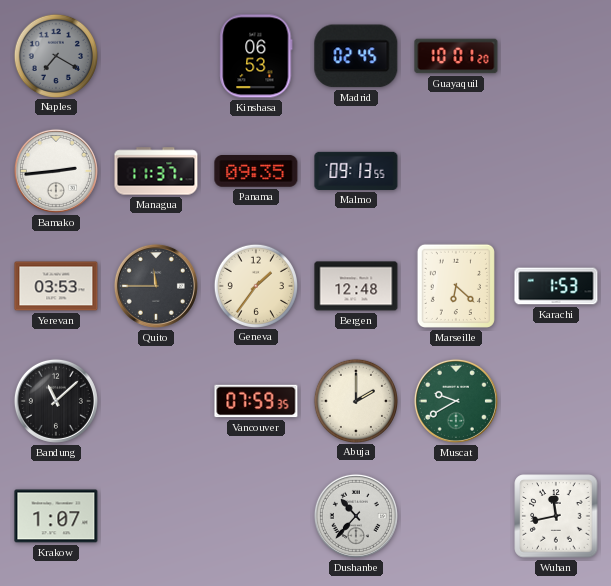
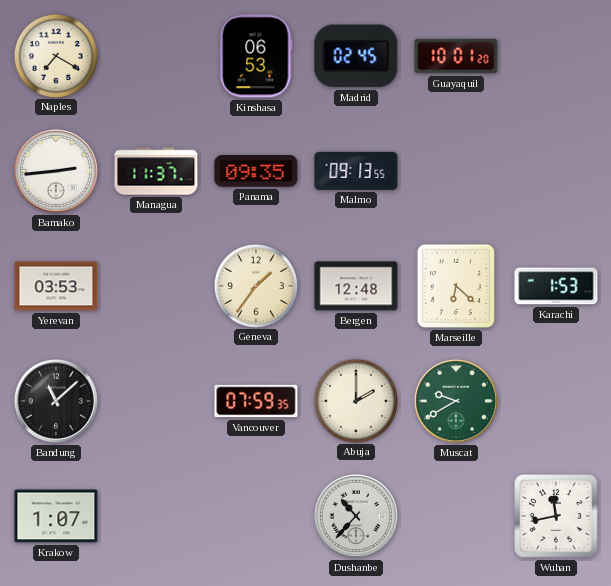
Naples dial: grey -> cream (55, 55)
Quito: 11:45 -> none (156, 286)
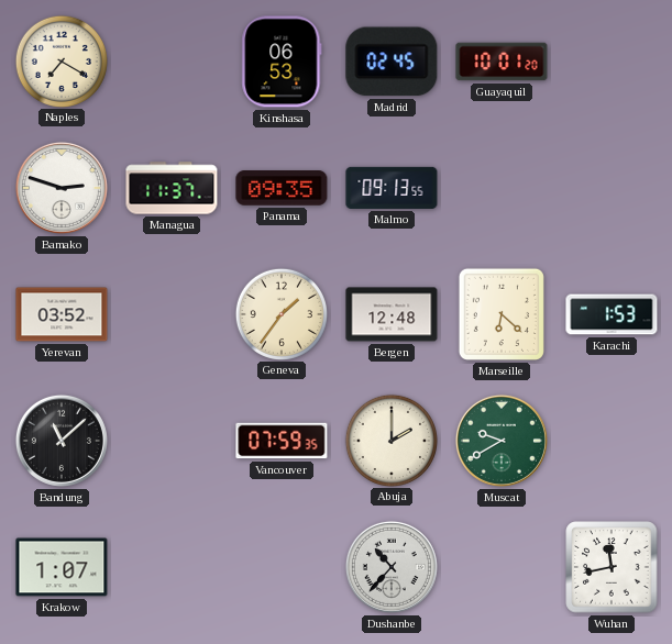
Bamako: 2:44 -> 2:48 (62, 188)
Yerevan: 03:53 -> 03:52 (62, 314)
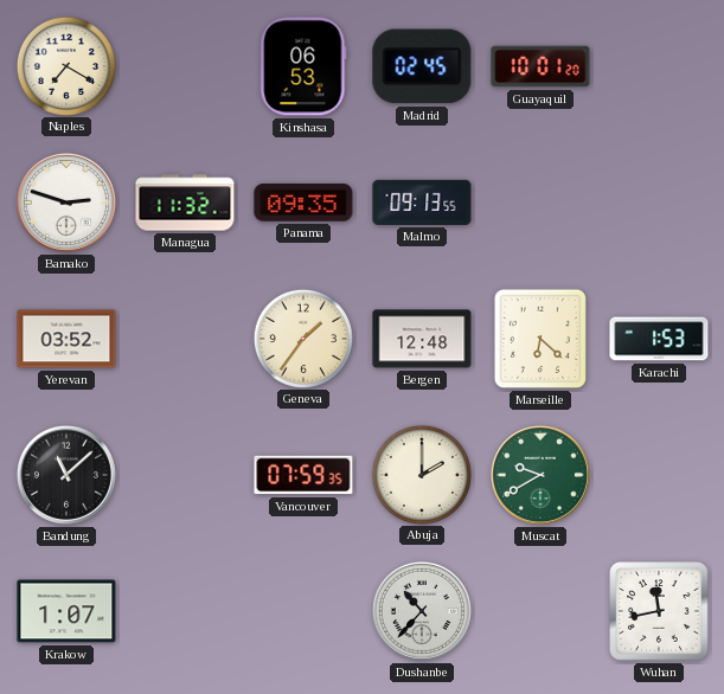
Managua: 11:37 -> 11:32 (185, 203)
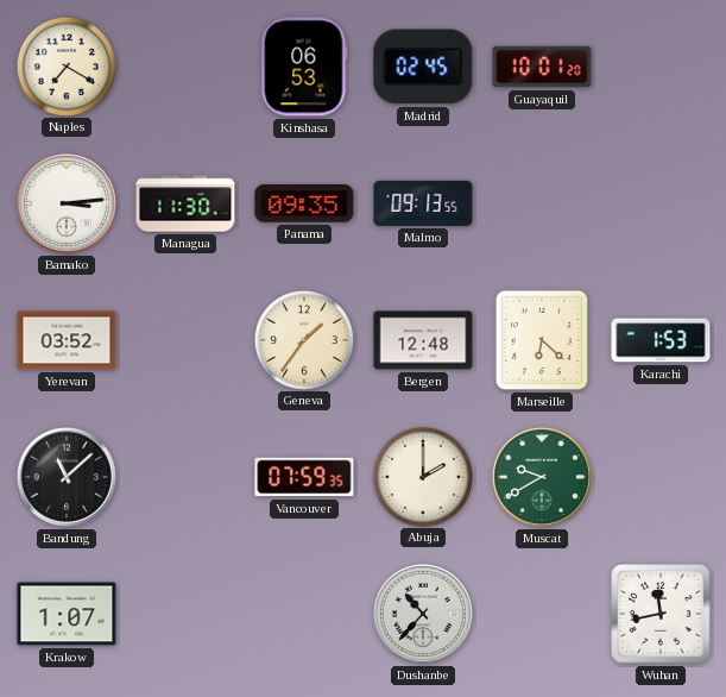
Bamako: 2:48 -> 3:14 (67, 203)
Managua: 11:32 -> 11:30 (185, 203)
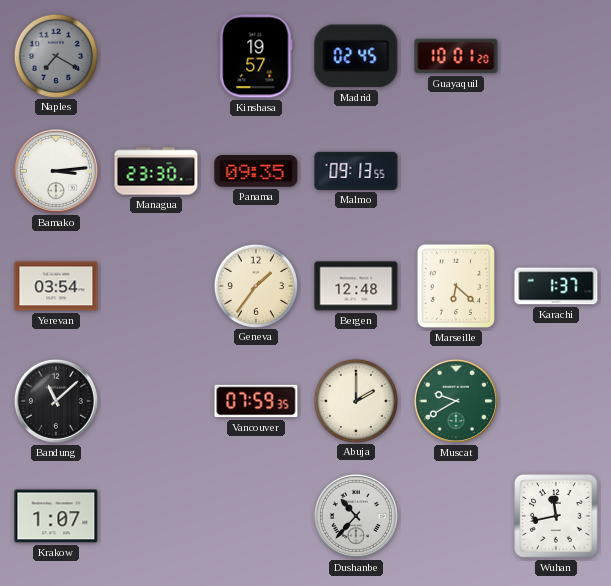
Naples dial: cream -> grey (55, 55)
Kinshasa: 06:53 -> 19:57 (256, 56)
Managua: 11:30 -> 23:30 (156, 171)
Yerevan: 03:52 -> 03:54 (56, 286)
Karachi: 1:53 -> 1:37 (556, 286)
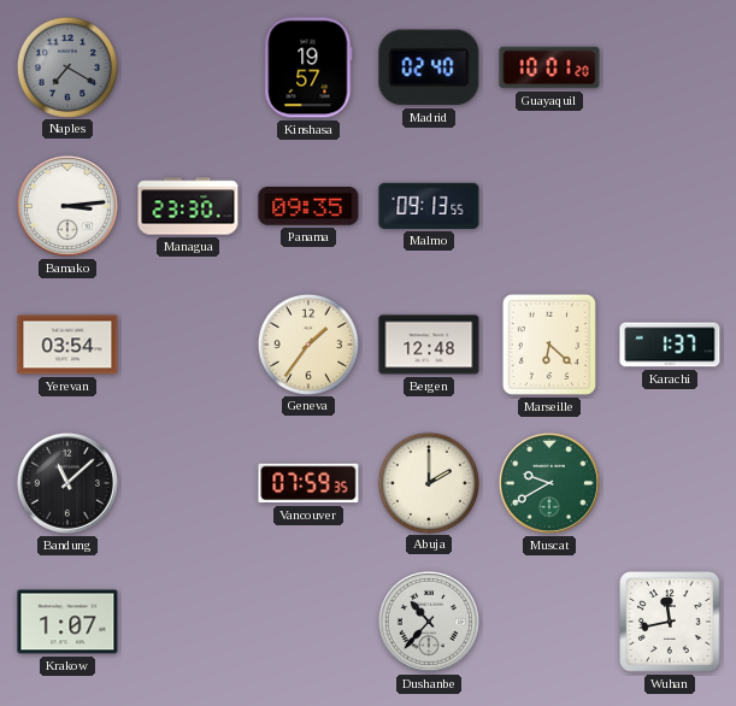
Madrid: 02:45 -> 02:40 (429, 67)
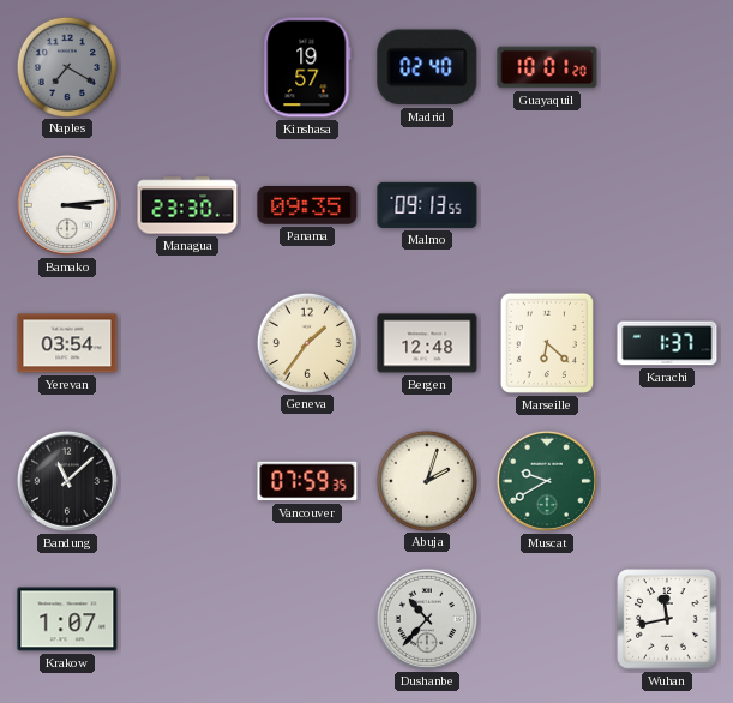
Abuja: 2:00 -> 2:03 (426, 480)
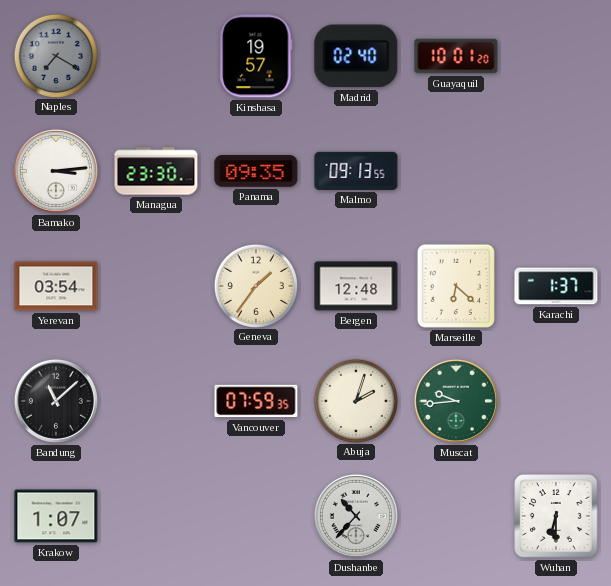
Muscat: 9:40 -> 9:44 (456, 401)
Wuhan: 11:43 -> 6:30 (556, 516)
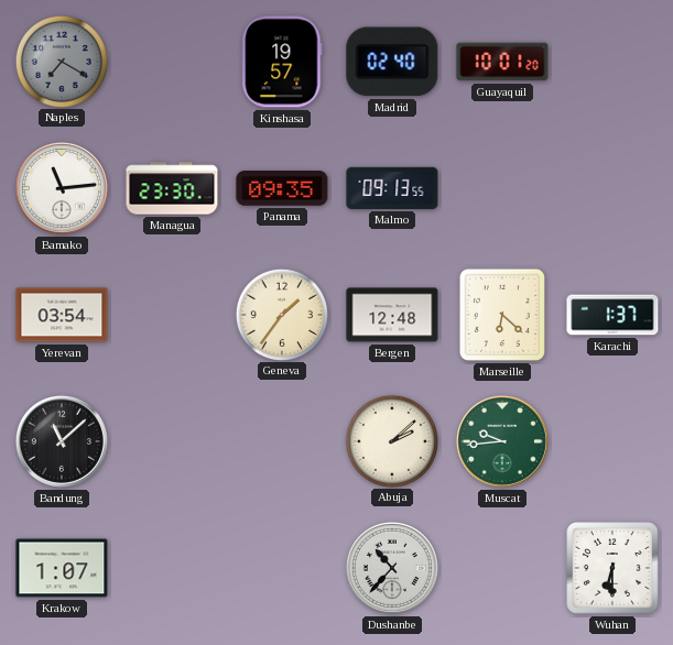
Bamako: 3:14 -> 11:14 (62, 188)
Vancouver: 07:59 -> none (256, 401)
Abuja: 2:03 -> 2:08 (391, 440)
